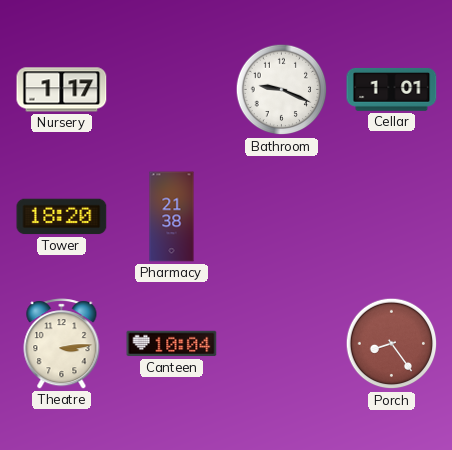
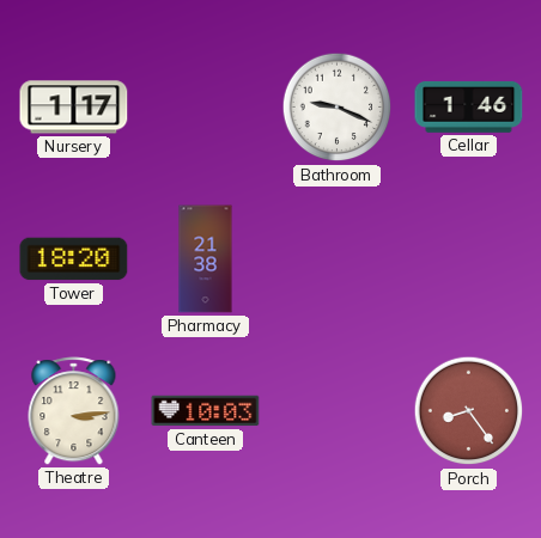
Cellar: 1:01 -> 1:46 (469, 106)
Canteen: 10:04 -> 10:03 (206, 411)
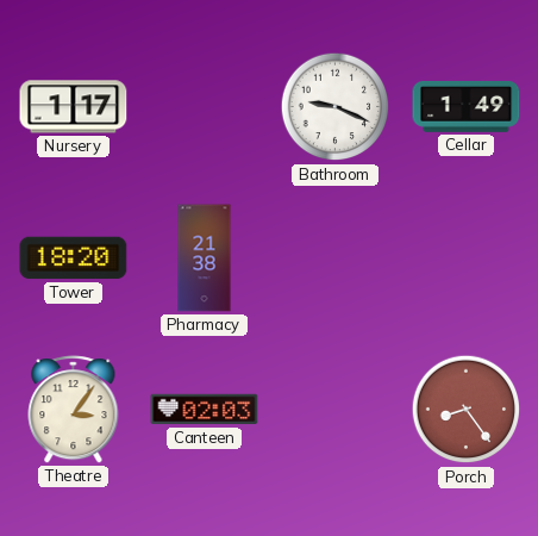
Cellar: 1:46 -> 1:49 (467, 106)
Theatre: 3:14 -> 3:06 (74, 410)
Canteen: 10:03 -> 02:03 (205, 410)
